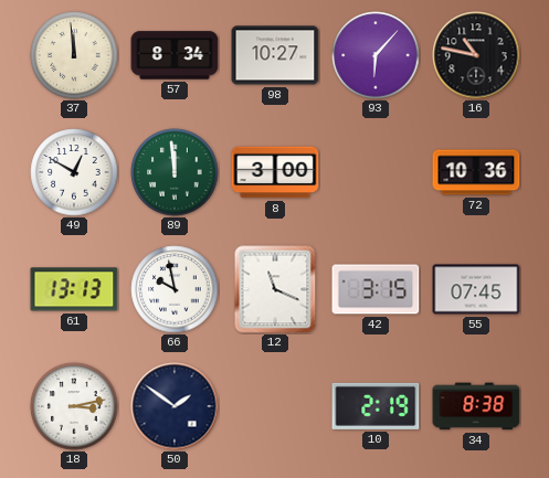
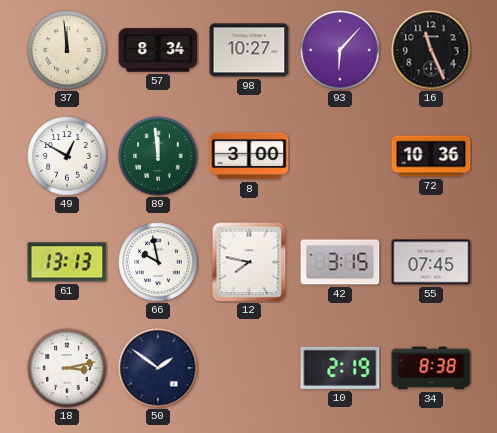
16: 10:47 -> 11:26 (431, 50)
12: 11:19 -> 7:47 (249, 262)
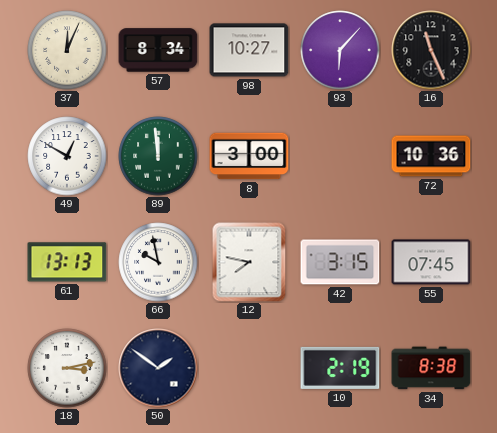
37: 11:59 -> 12:04 (67, 50)
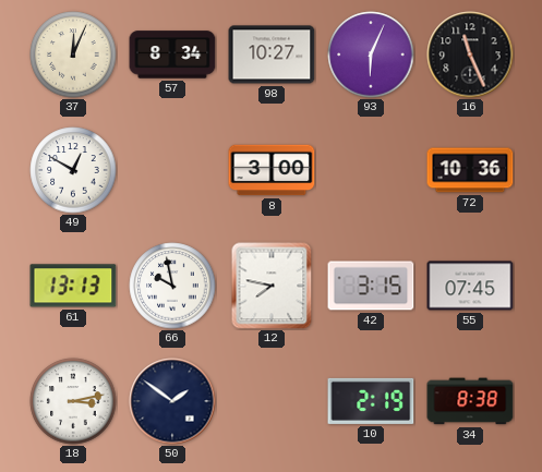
93: 6:07 -> 6:04 (371, 55)
89: 11:59 -> none (158, 156)
